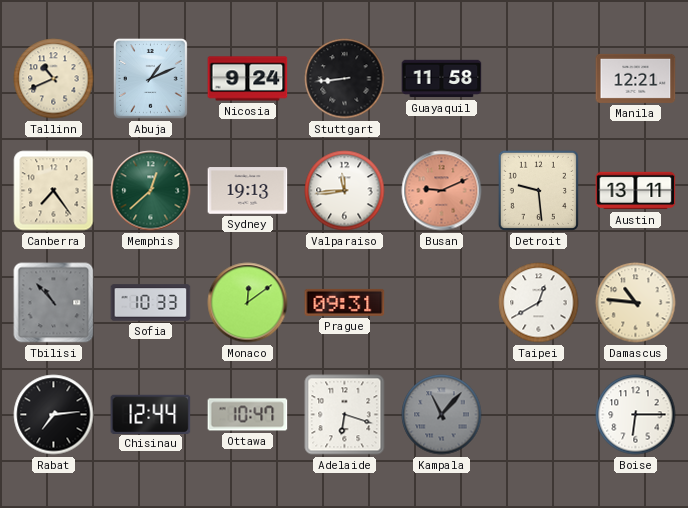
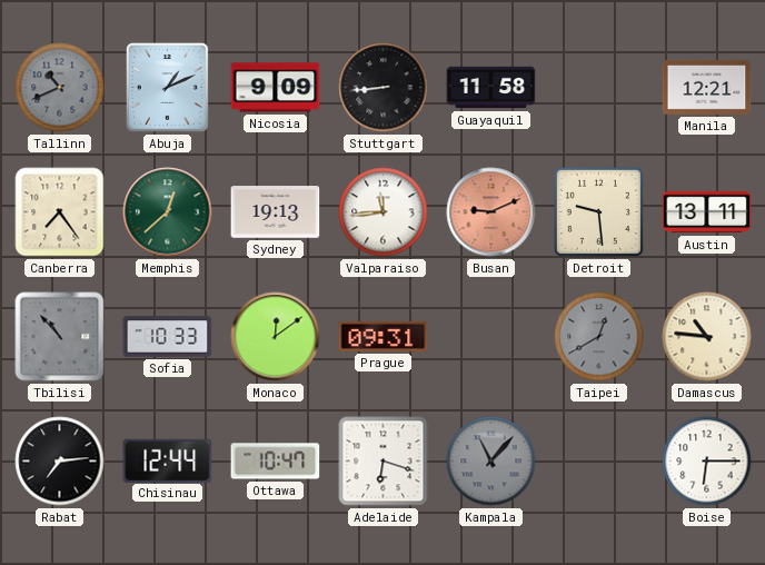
Tallinn dial: cream -> grey (60, 88)
Nicosia: 9:24 -> 9:09 (276, 88)
Taipei dial: white -> grey (599, 337)
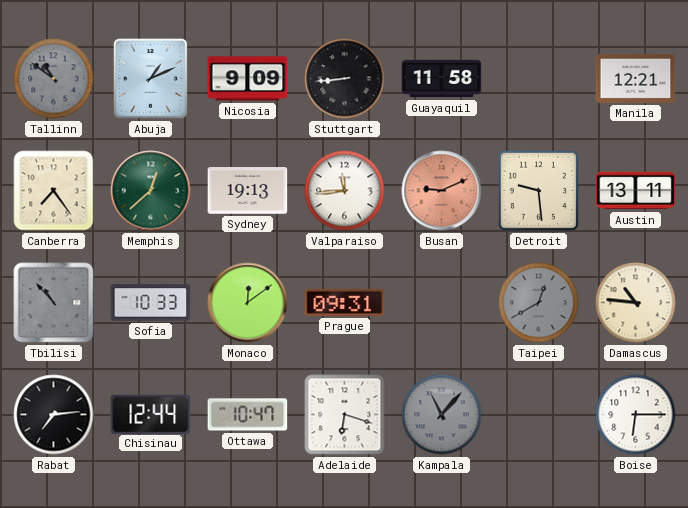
Tallinn: 10:41 -> 10:51 (54, 79)
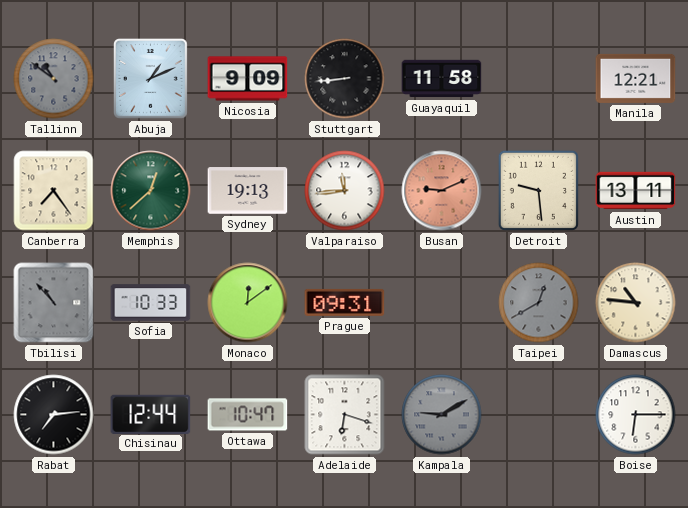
Kampala: 11:07 -> 9:10 (442, 415)
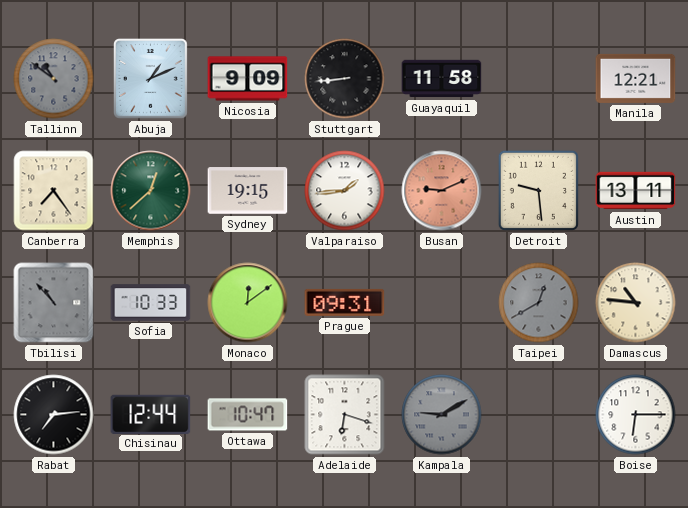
Sydney: 19:13 -> 19:15 (248, 191)
Valparaiso: 11:44 -> 1:44 (345, 191)
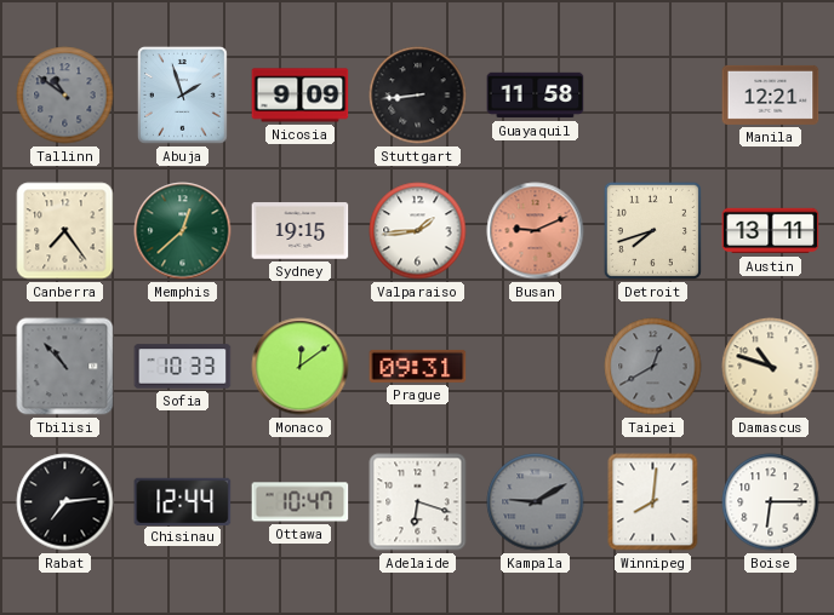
Abuja: 1:11 -> 1:57 (183, 96)
Detroit: 9:29 -> 7:42 (652, 230)
Damascus: 10:46 -> 10:48 (771, 367)
Winnipeg: none -> 8:01 (653, 502)
